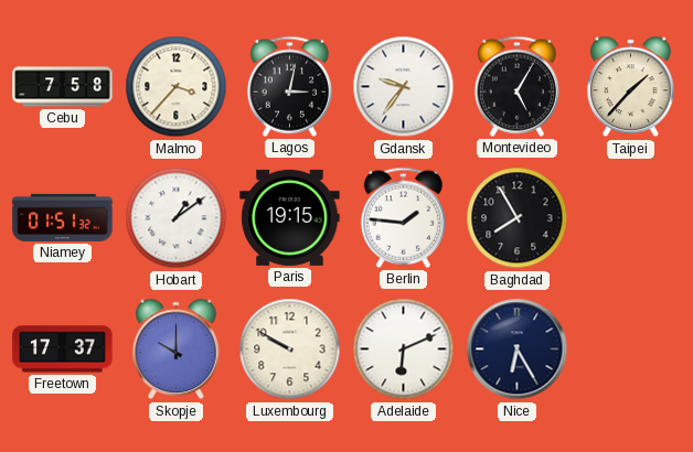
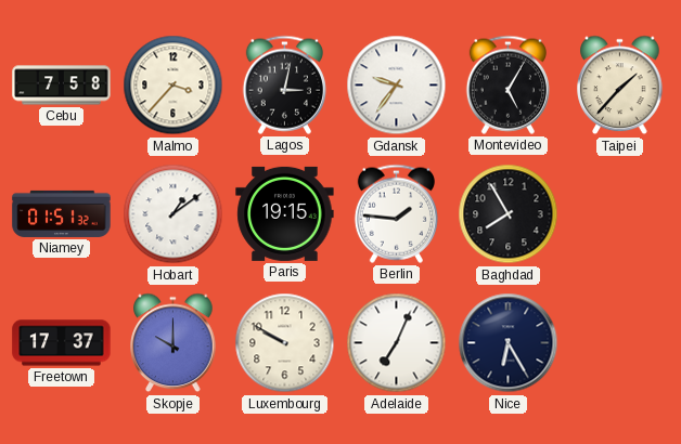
Adelaide: 6:11 -> 7:04 (397, 343)
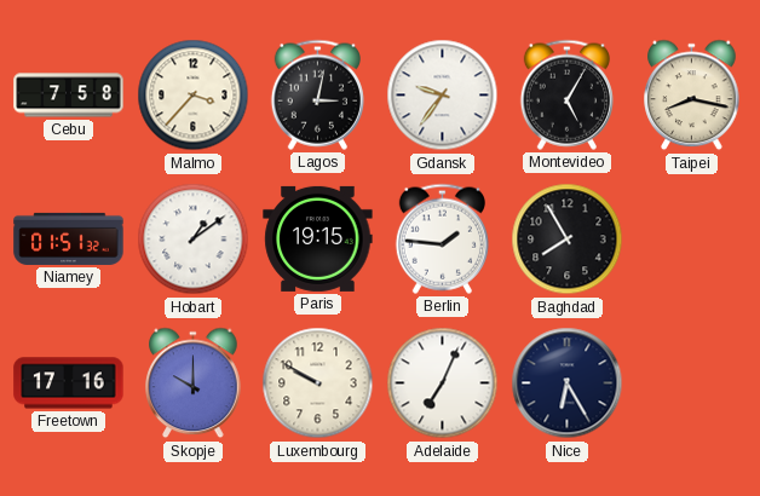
Taipei: 1:37 -> 8:17 (692, 96)
Freetown: 17:37 -> 17:16 (69, 383)
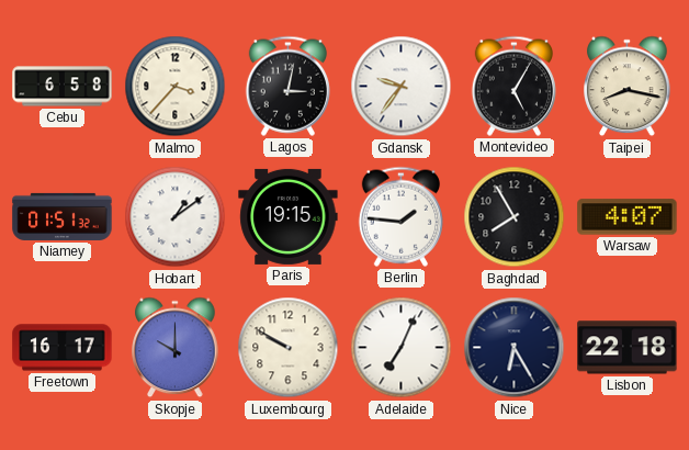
Cebu: 7:58 -> 6:58 (63, 87)
Warsaw: none -> 4:07 (628, 217)
Freetown: 17:16 -> 16:17 (63, 348)
Lisbon: none -> 22:18 (628, 348)
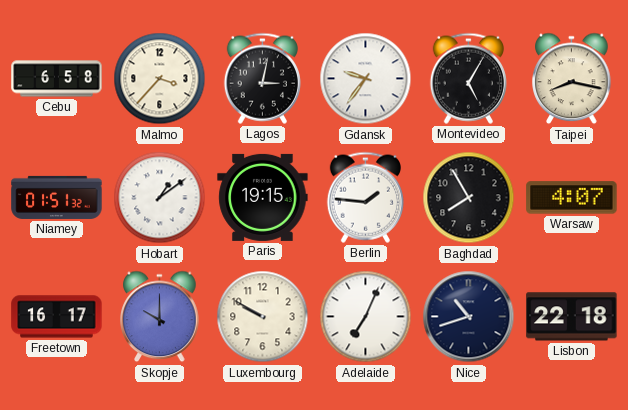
Nice: 6:25 -> 10:42 (469, 317)
